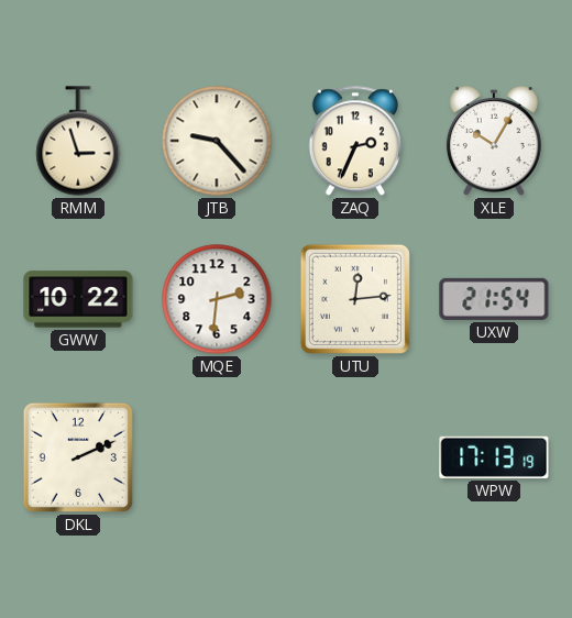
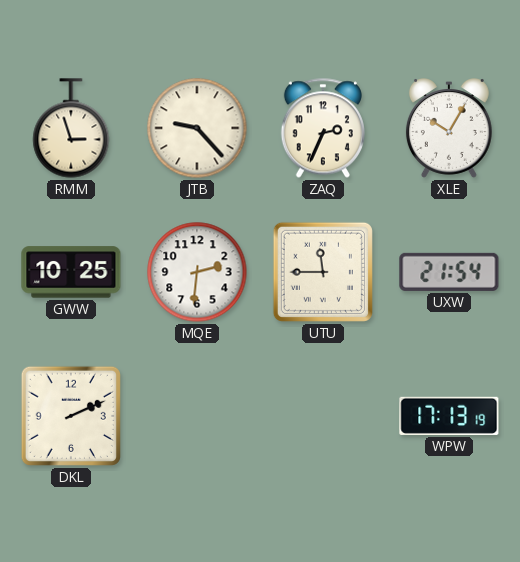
GWW: 10:22 -> 10:25 (71, 272)
UTU: 12:14 -> 11:45 (323, 272)
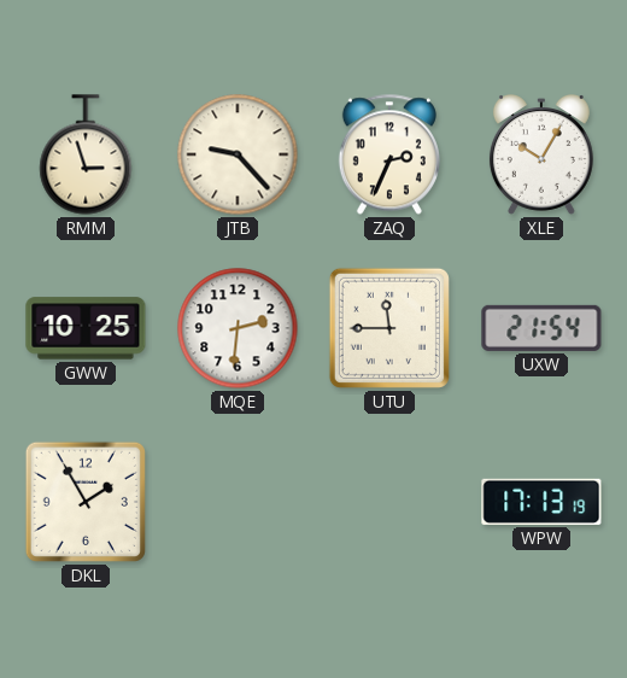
DKL: 2:11 -> 1:55 (86, 502)
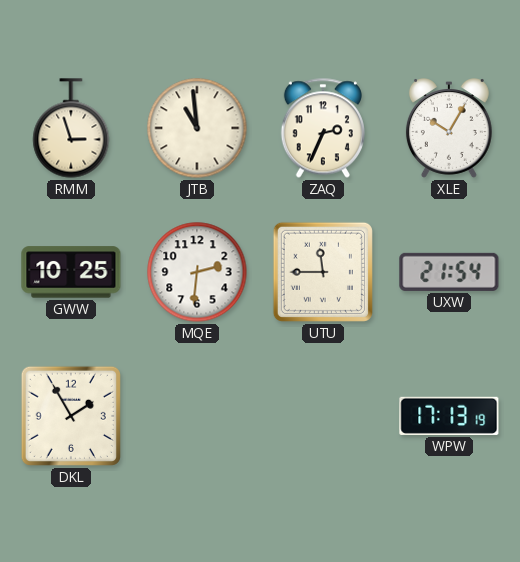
JTB: 9:23 -> 10:59 (197, 128)
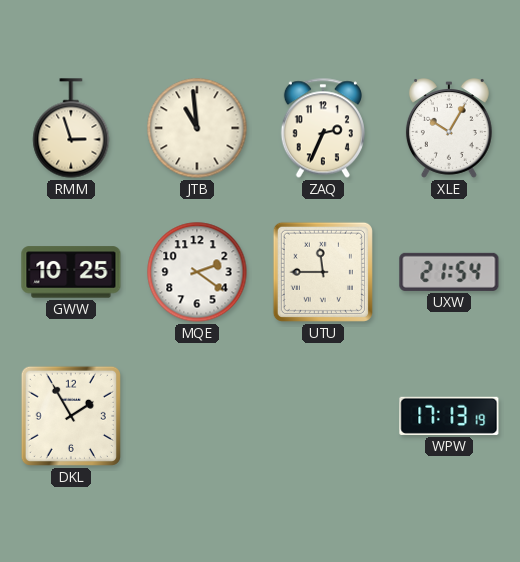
MQE: 2:31 -> 2:21 (197, 272)
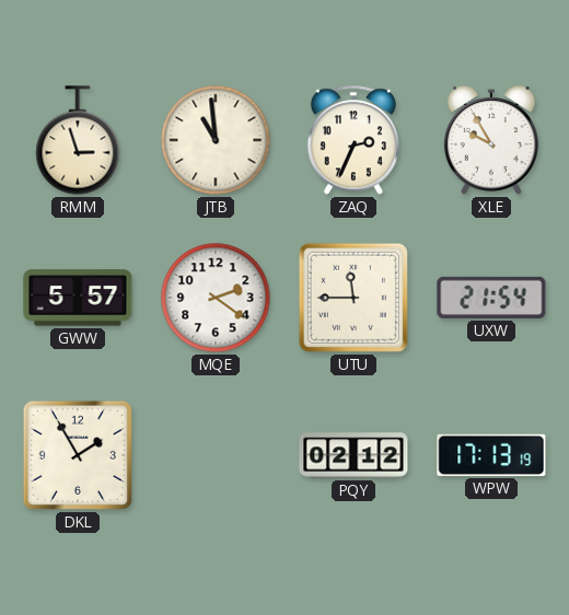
XLE: 10:05 -> 9:55 (491, 141)
GWW: 10:25 -> 5:57 (78, 298)
PQY: none -> 02:12 (353, 455)
